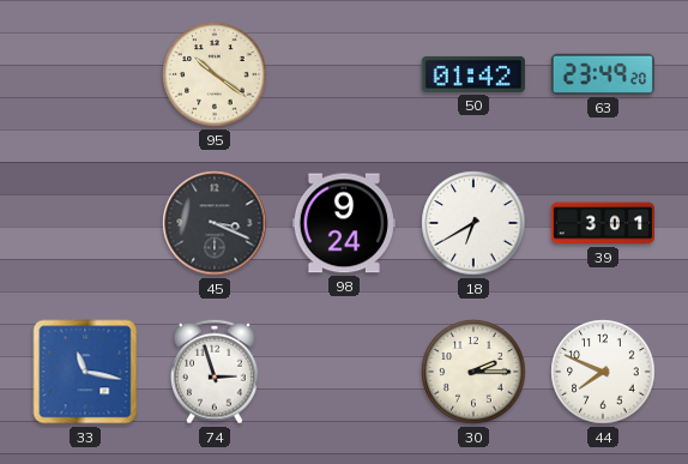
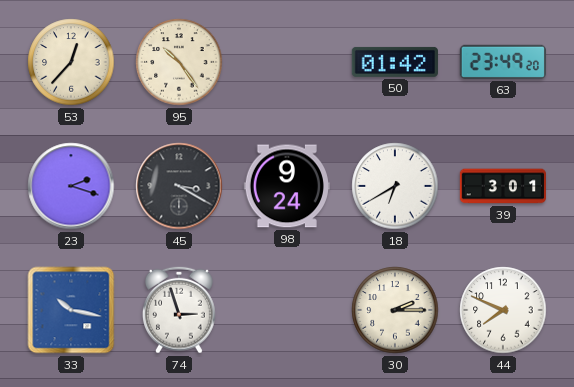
53: none -> 12:37 (71, 62)
95: 10:21 -> 10:24 (179, 62)
23: none -> 2:18 (71, 186)
45: 3:19 -> 3:20 (179, 186)
33: 11:17 -> 10:17 (71, 310)
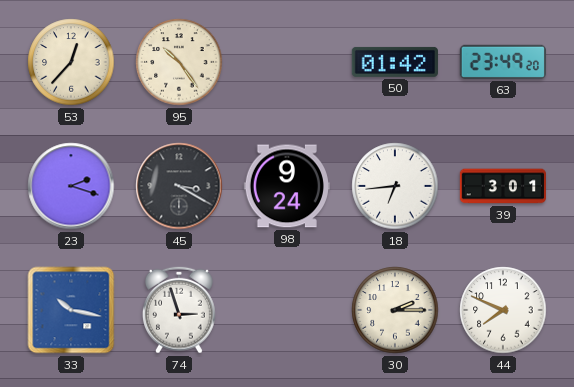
18: 6:40 -> 6:44 (395, 186)
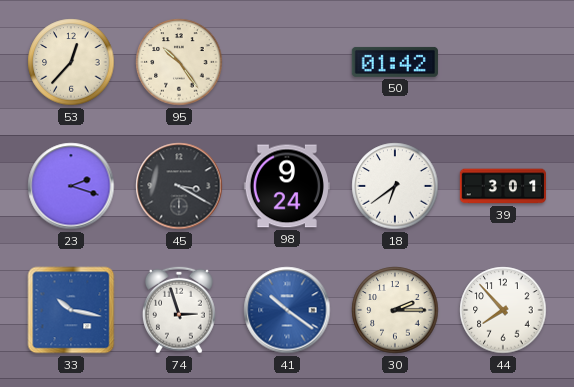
63: 23:49 -> none (503, 62)
18: 6:44 -> 6:39 (395, 186)
41: none -> 10:21 (287, 310)
44: 7:49 -> 7:53 (503, 310)
